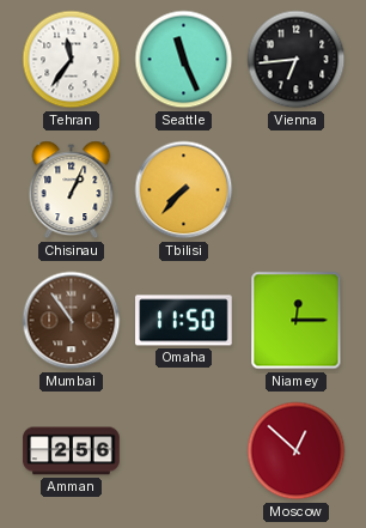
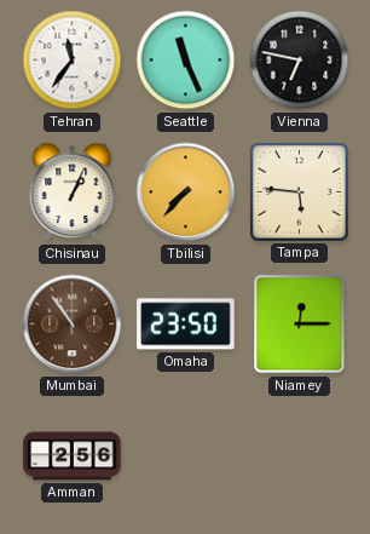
Vienna: 6:44 -> 6:47 (300, 61)
Tampa: none -> 5:46 (299, 191)
Omaha: 11:50 -> 23:50 (186, 325)
Moscow: 12:52 -> none (297, 451)
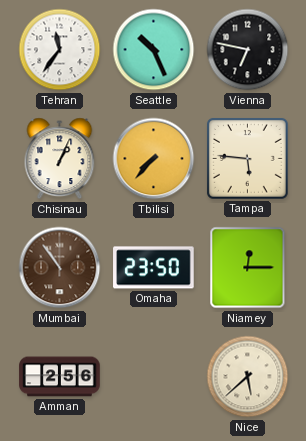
Seattle: 11:26 -> 10:26 (154, 50)
Nice: none -> 5:38 (248, 377)
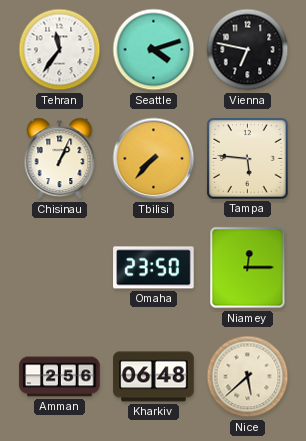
Seattle: 10:26 -> 4:12 (154, 50)
Mumbai: 10:54 -> none (60, 268)
Kharkiv: none -> 06:48 (154, 377)
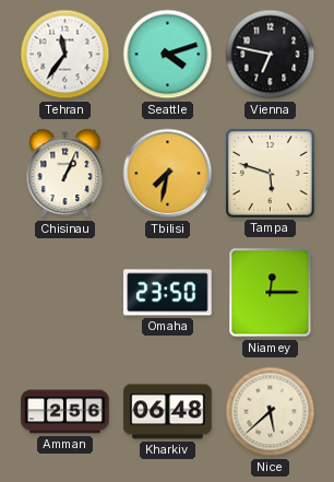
Tbilisi: 7:37 -> 7:32 (168, 174)
Tampa: 5:46 -> 5:48 (270, 173)
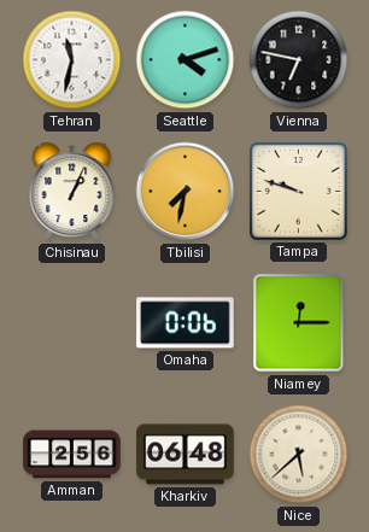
Tehran: 11:36 -> 11:32 (72, 60)
Tampa: 5:48 -> 9:48 (298, 191)
Omaha: 23:50 -> 0:06 (186, 323)
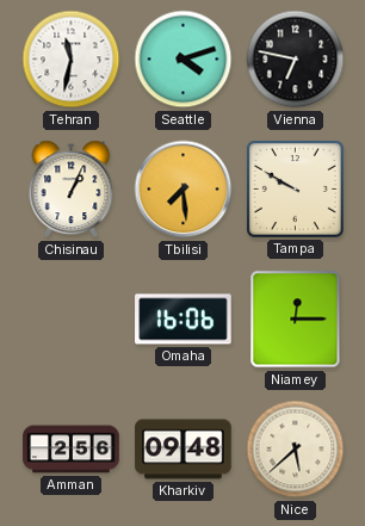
Tbilisi: 7:32 -> 7:29 (184, 190)
Tampa: 9:48 -> 9:50 (295, 188)
Omaha: 0:06 -> 16:06 (184, 320)
Kharkiv: 06:48 -> 09:48 (184, 450)
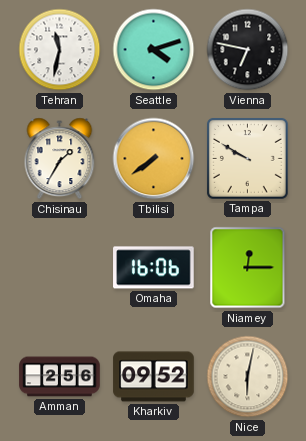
Chisinau: 1:04 -> 1:35 (60, 159)
Tbilisi: 7:29 -> 7:39 (154, 159)
Kharkiv: 09:48 -> 09:52 (154, 377)
Nice: 5:38 -> 6:02 (248, 377)
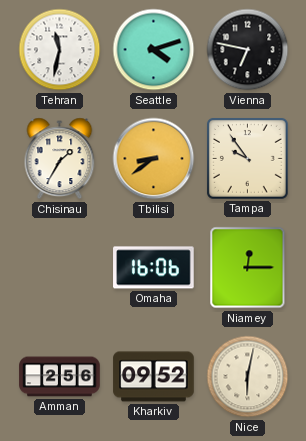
Tbilisi: 7:39 -> 8:39 (154, 159)
Tampa: 9:50 -> 9:54 (247, 158)
